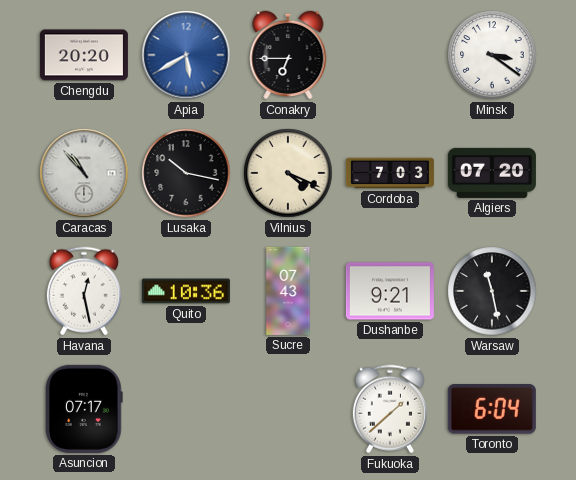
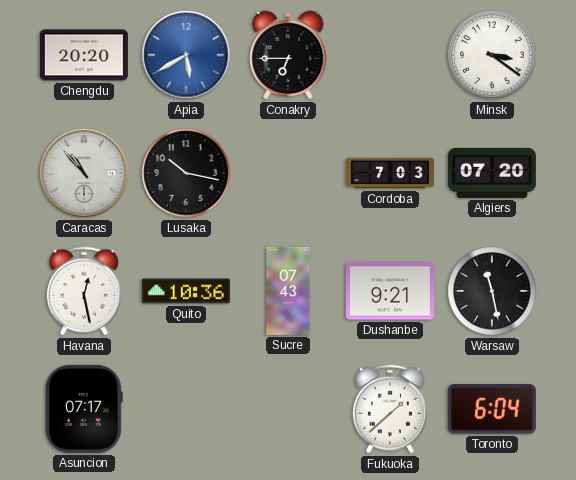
Vilnius: 4:19 -> none (288, 173)
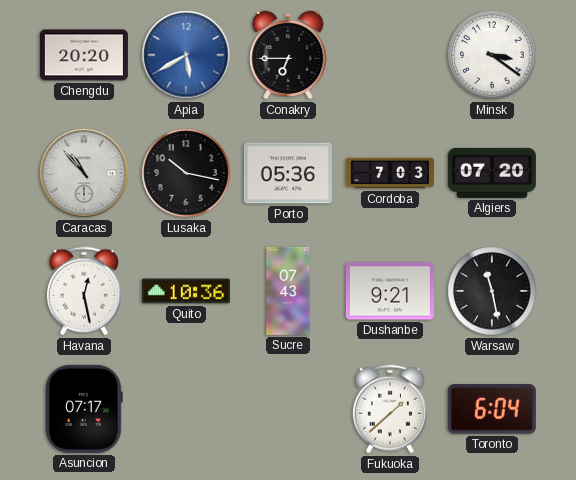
Porto: none -> 05:36 (288, 173)
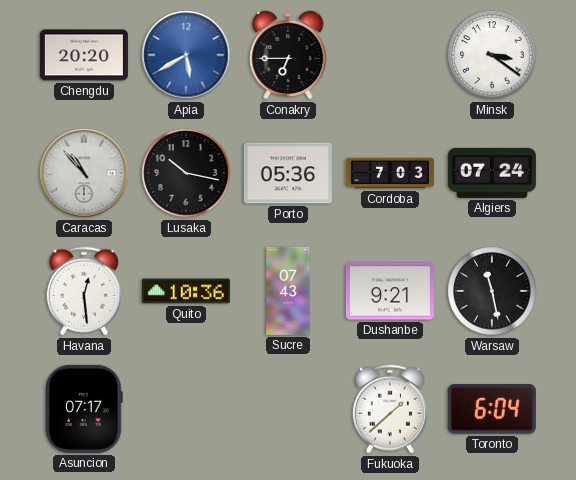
Algiers: 07:20 -> 07:24 (492, 173)
Havana: 12:28 -> 12:29 (84, 291)
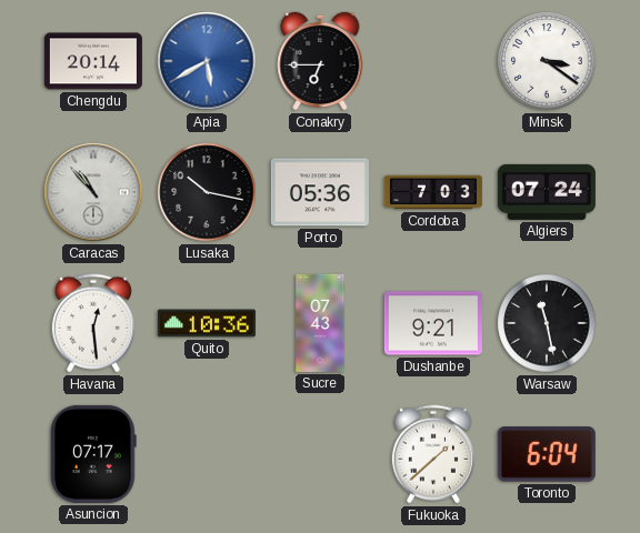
Chengdu: 20:20 -> 20:14 (93, 61)
